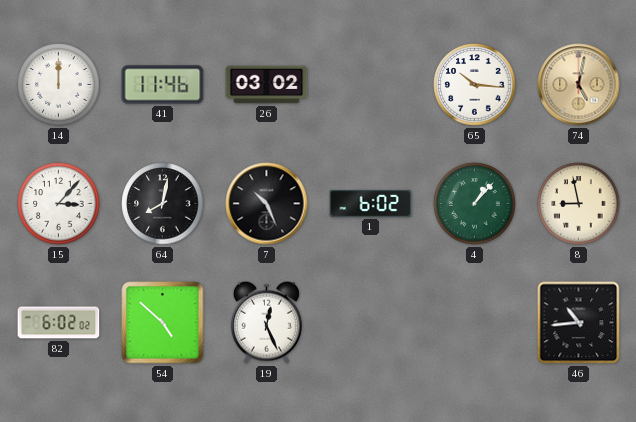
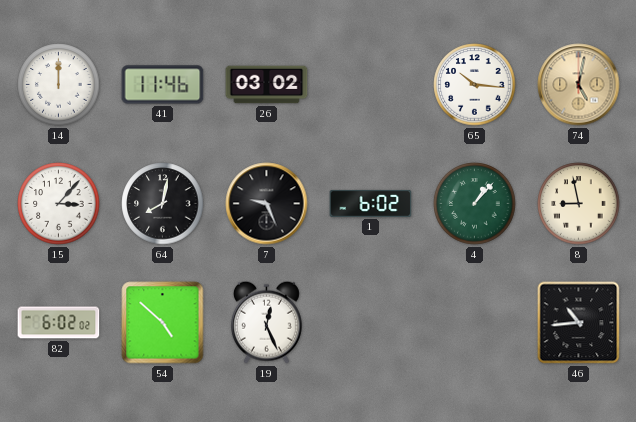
7: 10:26 -> 9:26 (267, 204)
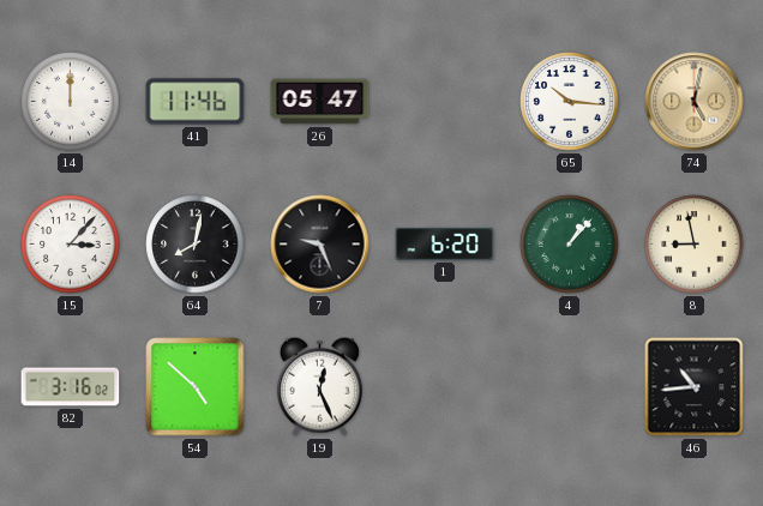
26: 03:02 -> 05:47 (320, 102)
1: 6:02 -> 6:20 (445, 243)
82: 6:02 -> 3:16 (71, 387)
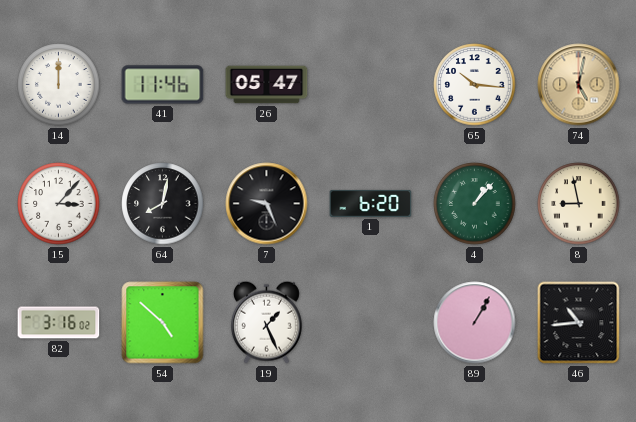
19: 12:26 -> 1:26 (266, 322)
89: none -> 1:05 (475, 323)
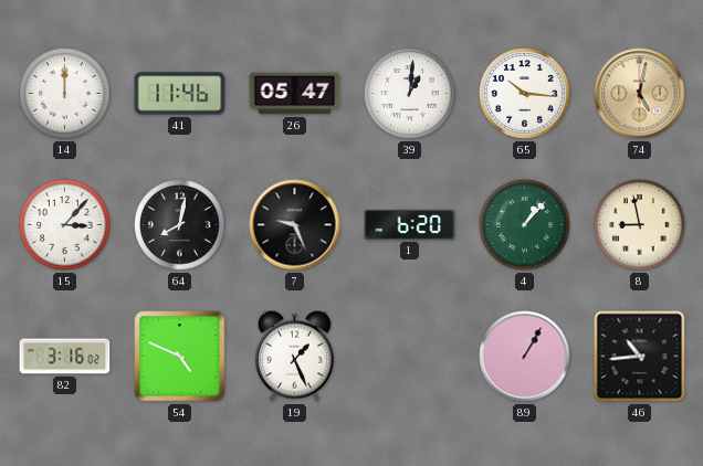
39: none -> 1:01 (410, 94)
54: 4:52 -> 4:49 (180, 357)
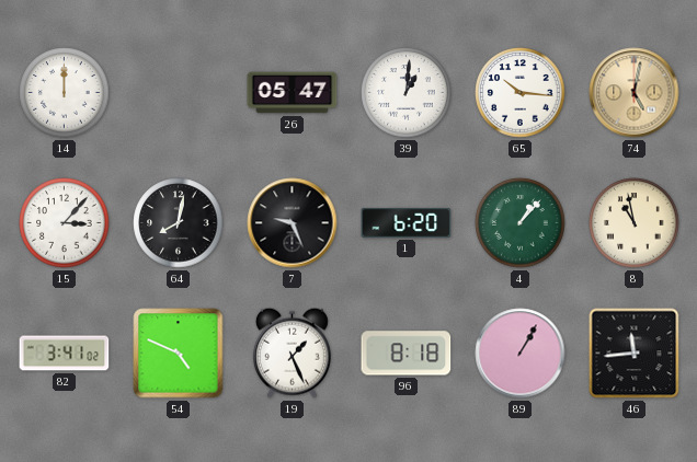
41: 11:46 -> none (180, 94)
8: 8:58 -> 10:58 (635, 223)
82: 3:16 -> 3:41 (65, 354)
96: none -> 8:18 (407, 354)
46: 10:44 -> 11:44 (635, 354)
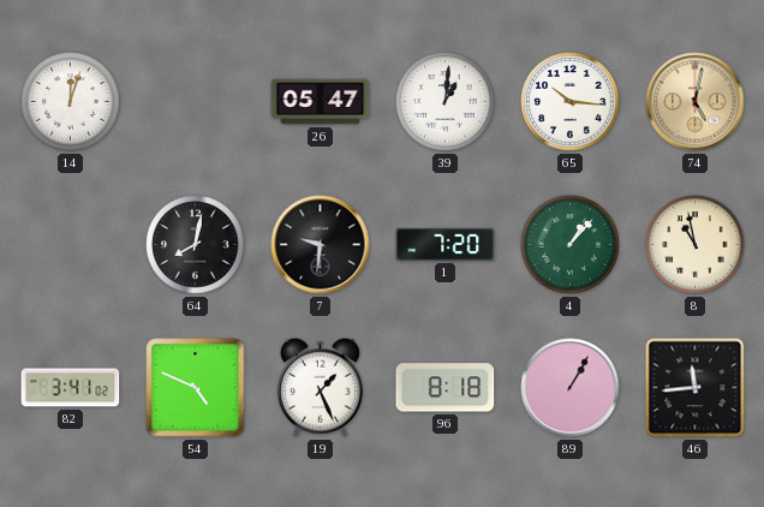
14: 12:00 -> 12:03 (71, 102)
15: 3:07 -> none (65, 223)
7: 9:26 -> 9:31 (321, 245)
1: 6:20 -> 7:20 (446, 244)
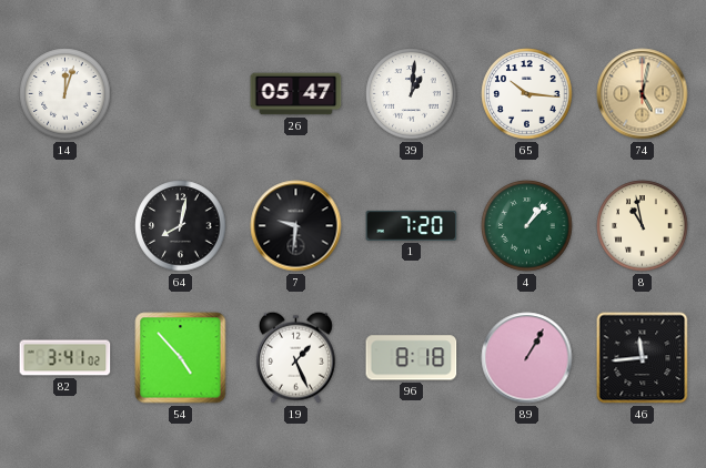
54: 4:49 -> 4:53 (181, 358)
